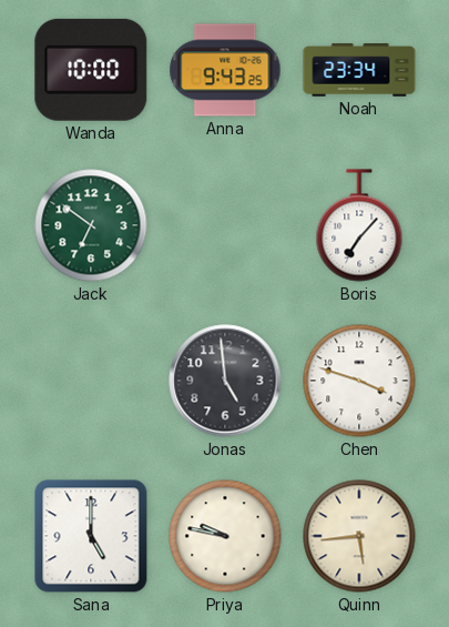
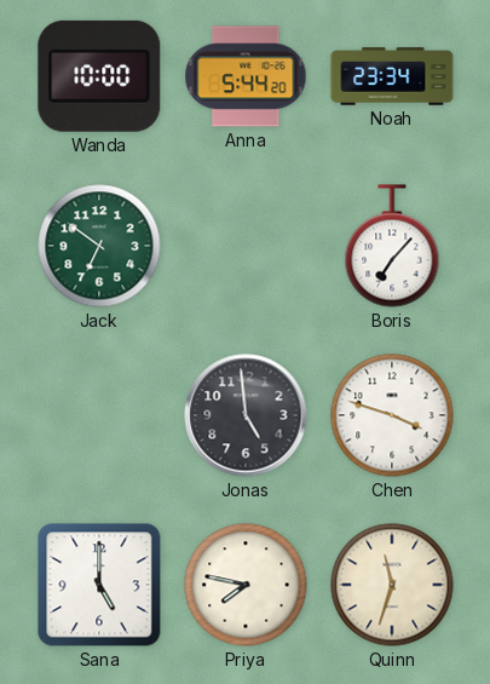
Anna: 9:43 -> 5:44 (246, 76)
Priya: 9:47 -> 7:47 (246, 585)
Quinn: 5:44 -> 11:33 (392, 585)
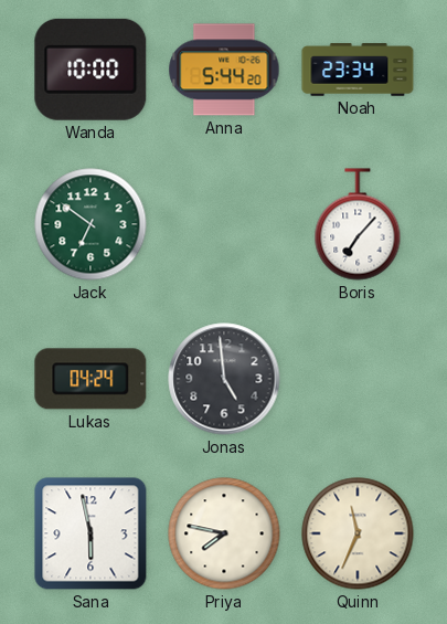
Lukas: none -> 04:24 (91, 379)
Chen: 3:48 -> none (392, 415)
Sana: 5:00 -> 5:58 (91, 533)
Quinn: 11:33 -> 11:34 (358, 533)
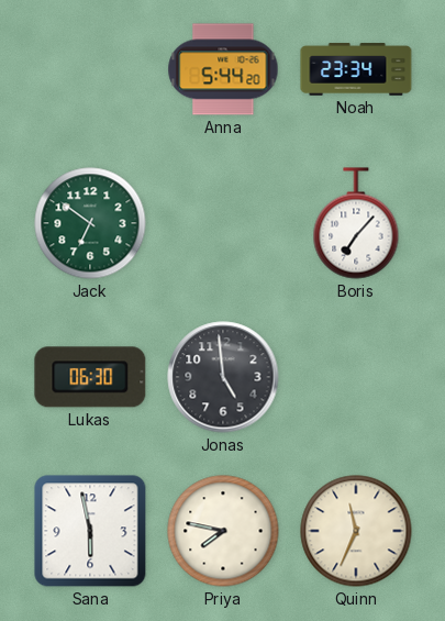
Wanda: 10:00 -> none (91, 70)
Lukas: 04:24 -> 06:30 (90, 377)
